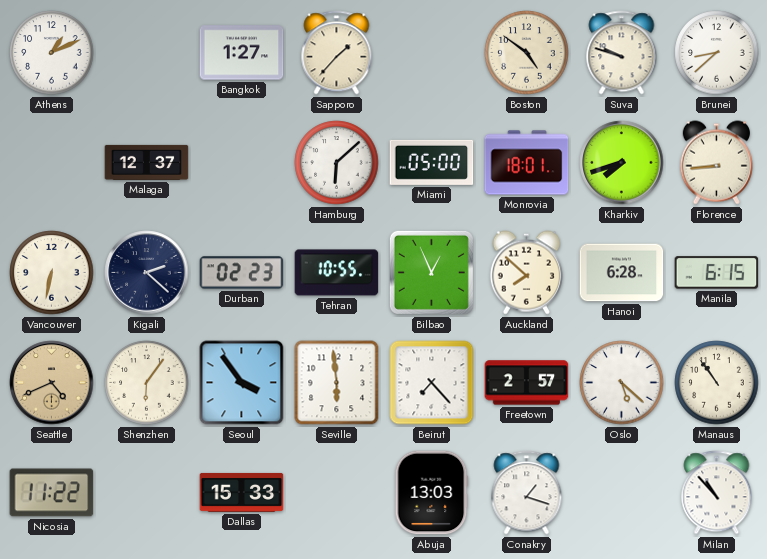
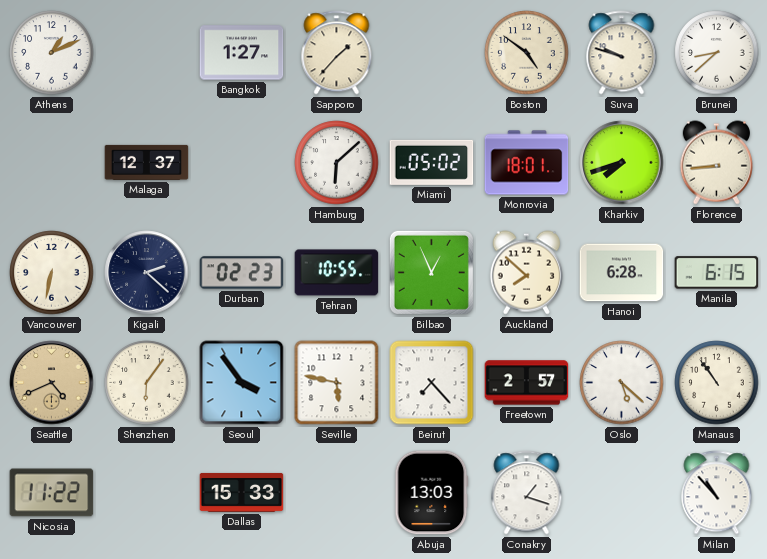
Miami: 05:00 -> 05:02 (432, 162)
Seville: 5:59 -> 5:47 (337, 383)
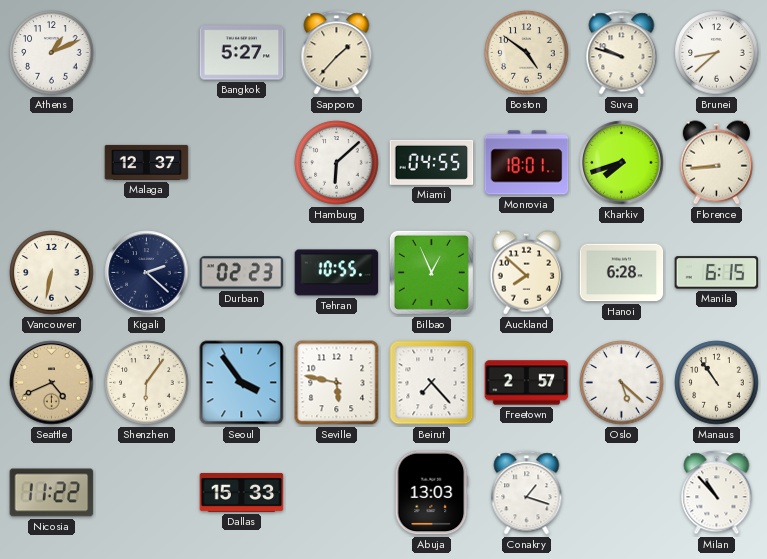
Bangkok: 1:27 -> 5:27 (242, 53)
Miami: 05:02 -> 04:55 (432, 162)
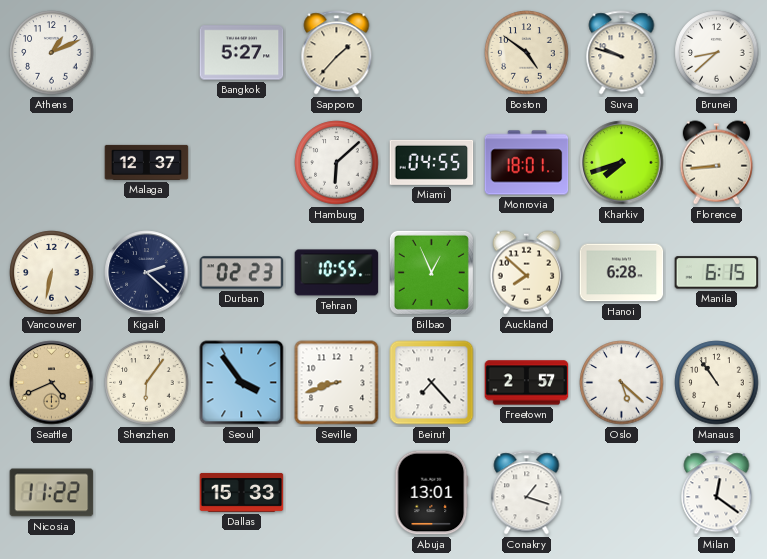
Seville: 5:47 -> 8:42 (337, 383)
Abuja: 13:03 -> 13:01 (432, 493)
Milan: 10:53 -> 12:21 (717, 493)
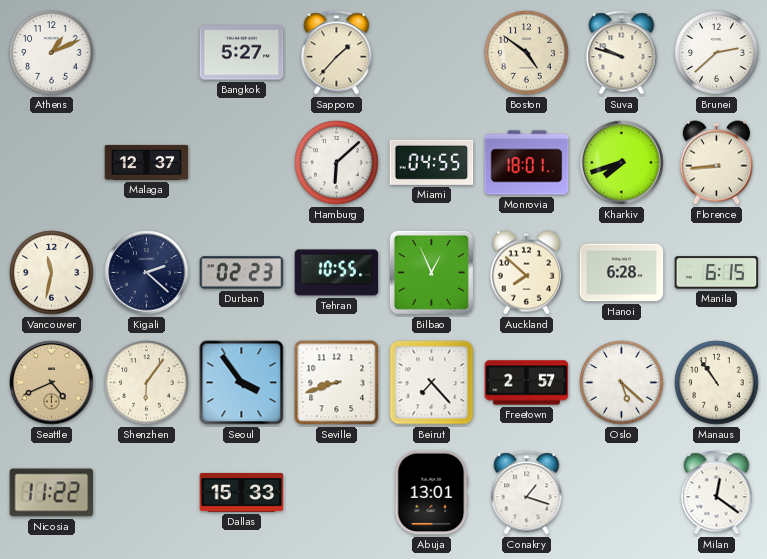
Brunei: 8:38 -> 2:38 (717, 53)
Vancouver: 6:32 -> 11:32 (52, 273)
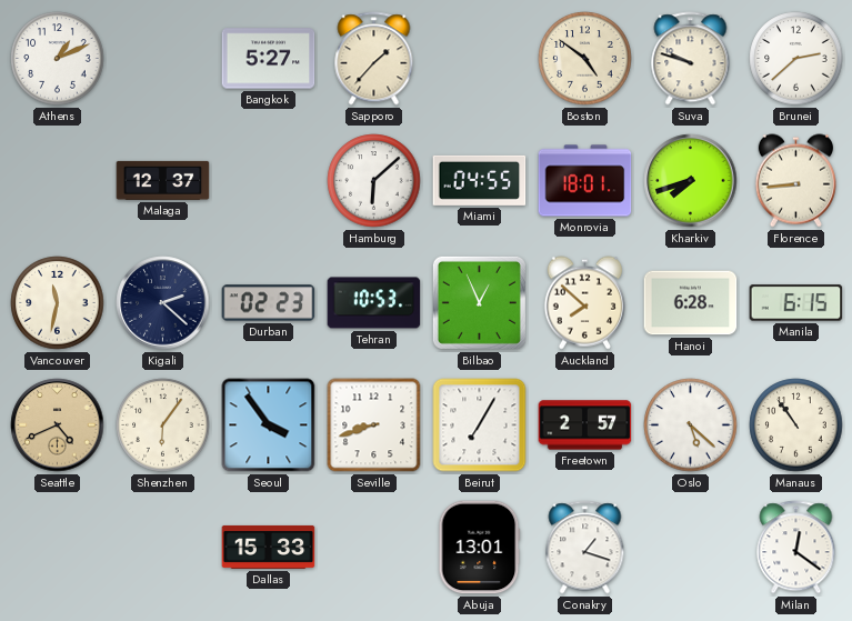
Tehran: 10:55 -> 10:53 (374, 303)
Beirut: 7:23 -> 7:05 (480, 425)
Nicosia: 11:22 -> none (52, 493)
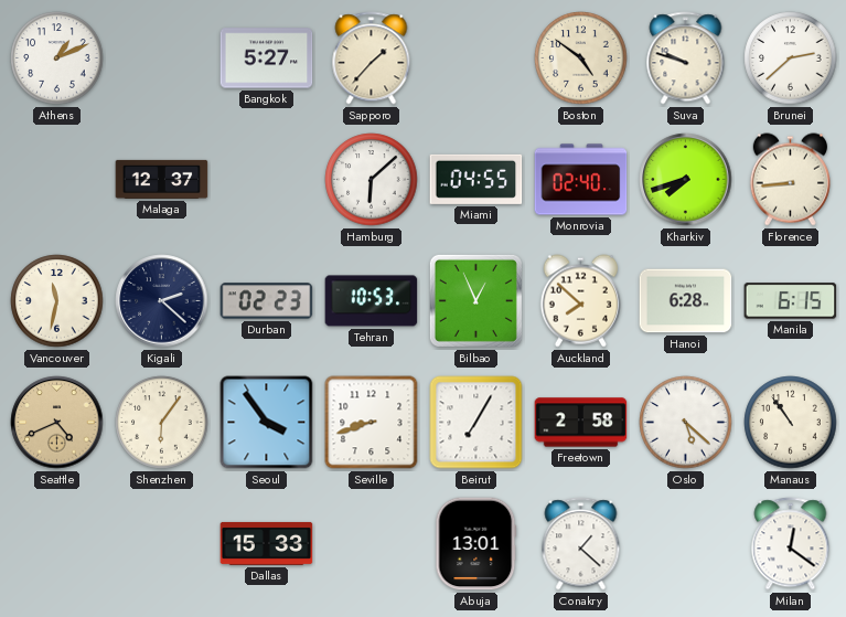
Monrovia: 18:01 -> 02:40 (581, 180)
Freetown: 2:57 -> 2:58 (581, 423)
Conakry: 1:18 -> 1:22 (581, 544)
